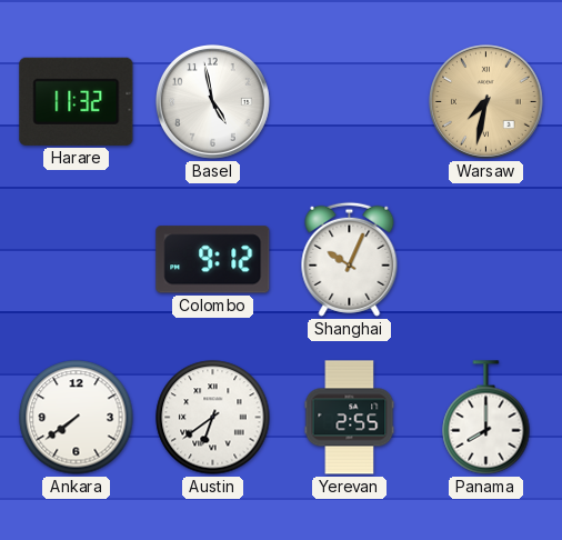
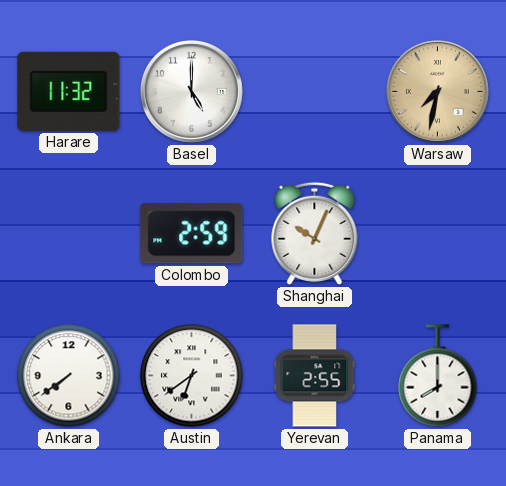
Basel: 4:58 -> 5:00 (192, 92)
Colombo: 9:12 -> 2:59 (192, 234)
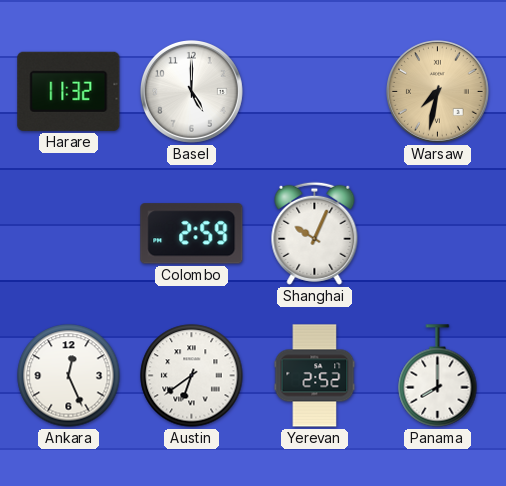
Ankara: 7:39 -> 12:26 (69, 376)
Yerevan: 2:55 -> 2:52 (315, 376)
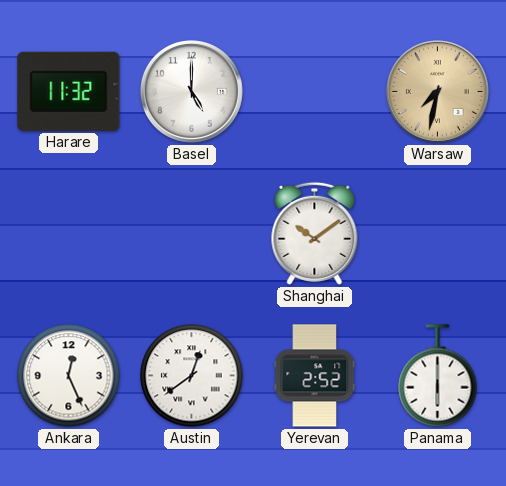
Colombo: 2:59 -> none (192, 234)
Shanghai: 10:04 -> 10:09 (315, 233)
Austin: 6:39 -> 12:39 (192, 376)
Panama: 8:00 -> 6:00 (438, 376)
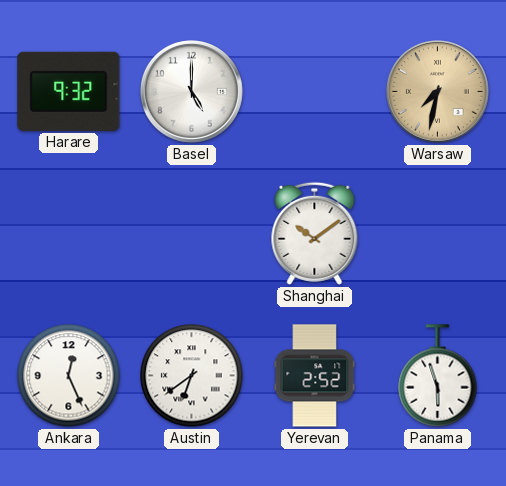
Harare: 11:32 -> 9:32 (69, 91)
Austin: 12:39 -> 6:39 (192, 376)
Panama: 6:00 -> 5:57 (438, 376)
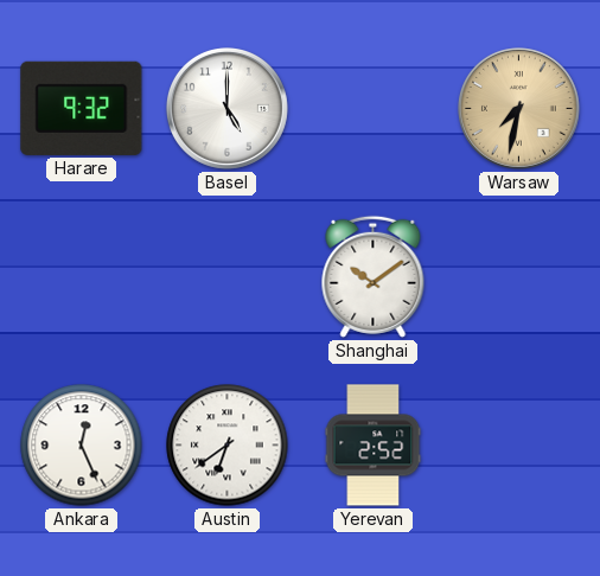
Panama: 5:57 -> none (438, 376)
